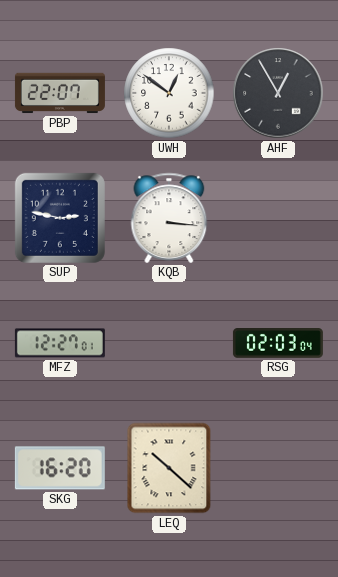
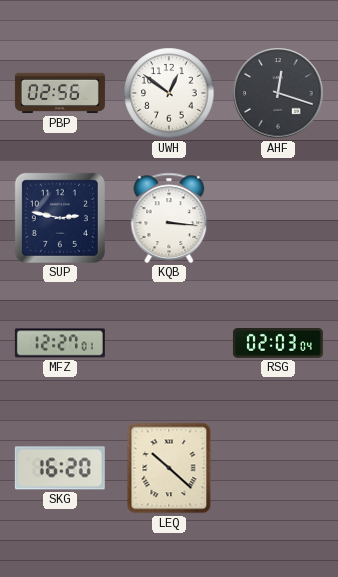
PBP: 22:07 -> 02:56 (60, 93)
AHF: 12:55 -> 12:18 (278, 93)
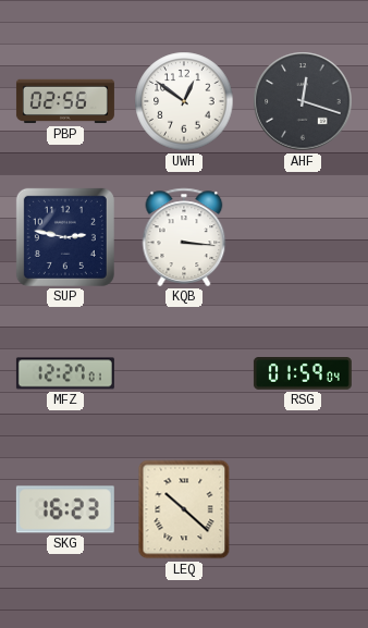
RSG: 02:03 -> 01:59 (303, 374)
SKG: 16:20 -> 16:23 (65, 509)
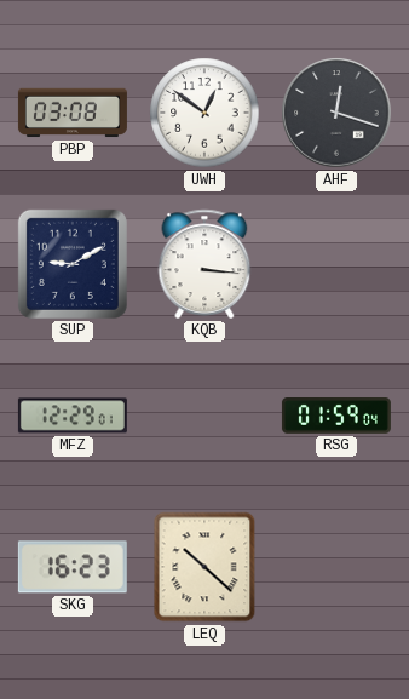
PBP: 02:56 -> 03:08 (73, 113)
SUP: 2:47 -> 9:10 (73, 264)
MFZ: 12:27 -> 12:29 (73, 416)
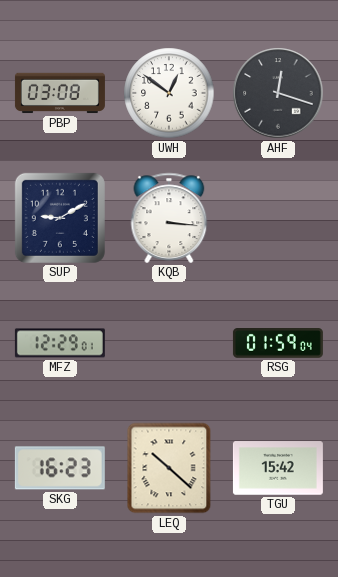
TGU: none -> 15:42 (278, 468)
